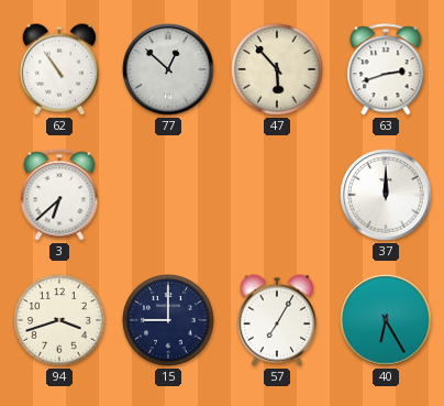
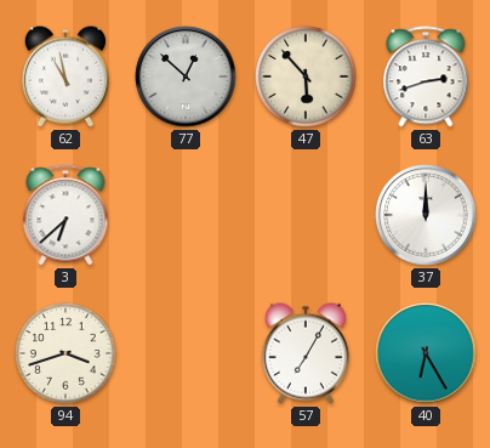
62: 10:54 -> 10:58 (65, 76)
15: 9:00 -> none (168, 320)
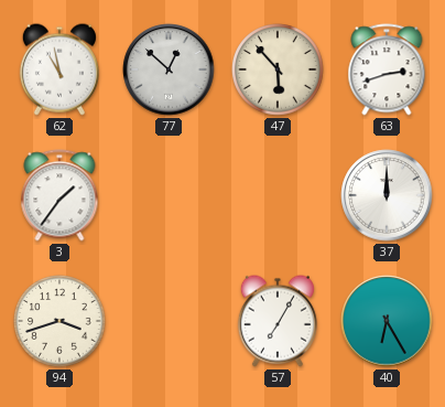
3: 6:38 -> 1:36 (59, 195)
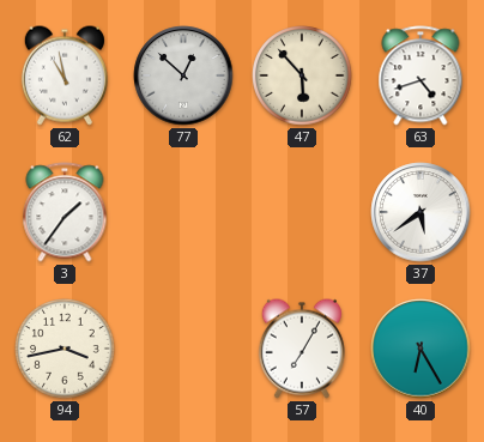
63: 2:42 -> 4:42 (421, 75)
37: 12:00 -> 5:39 (421, 212)
94: 3:42 -> 3:43 (65, 349)
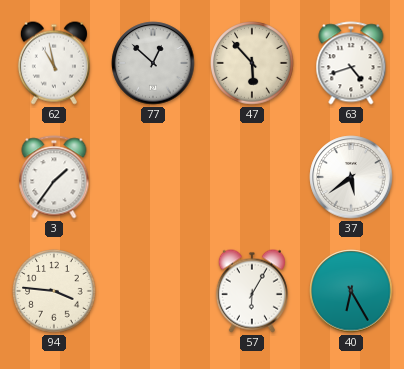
94: 3:43 -> 3:46 (54, 291)
57: 7:05 -> 6:05 (252, 291)
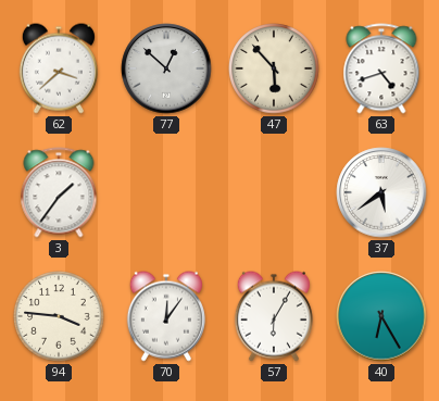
62: 10:58 -> 3:38 (59, 68)
70: none -> 12:06 (166, 316)
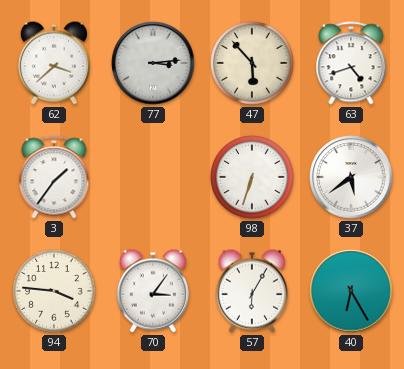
77: 12:52 -> 3:14 (153, 63)
98: none -> 6:33 (252, 177)
70: 12:06 -> 3:06 (153, 291)
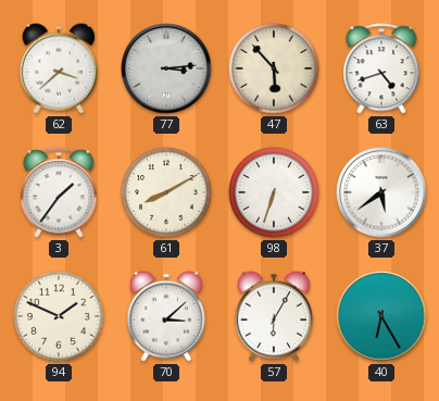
61: none -> 8:10 (166, 192)
94: 3:46 -> 1:49 (59, 316)
70: 3:06 -> 3:08 (166, 316)
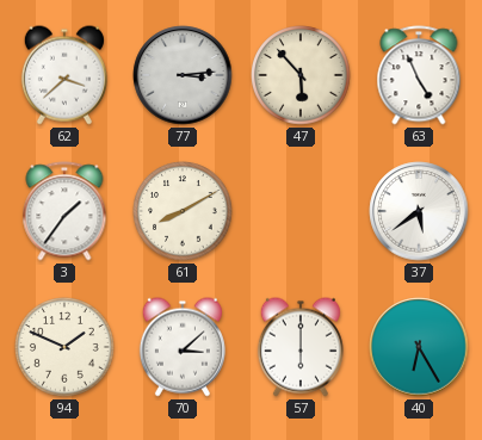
63: 4:42 -> 4:56 (419, 75)
98: 6:33 -> none (274, 192)
57: 6:05 -> 6:00 (301, 347)
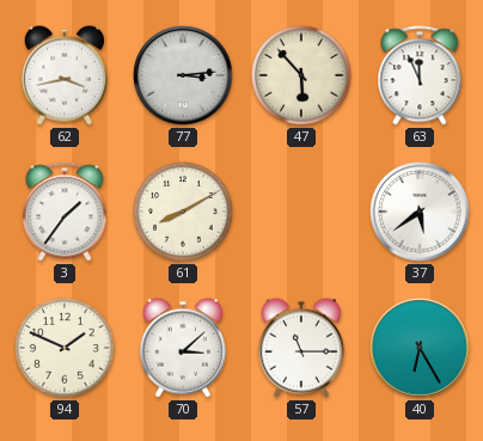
62: 3:38 -> 3:43 (65, 75)
63: 4:56 -> 11:56 (420, 75)
57: 6:00 -> 11:15 (301, 348)
